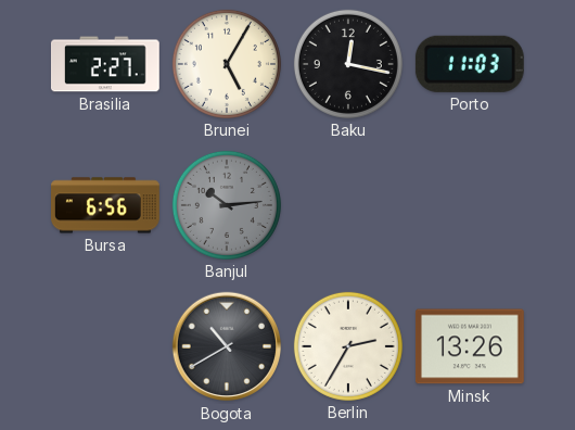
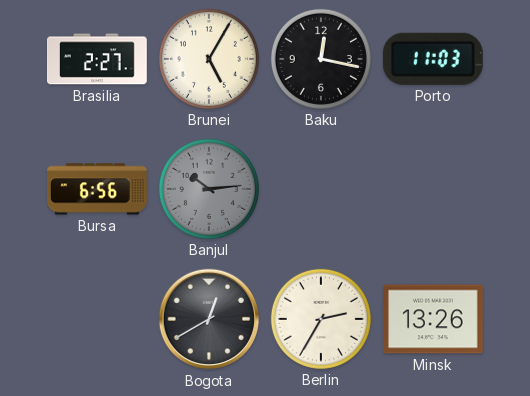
Bogota: 10:40 -> 12:40 (209, 319)
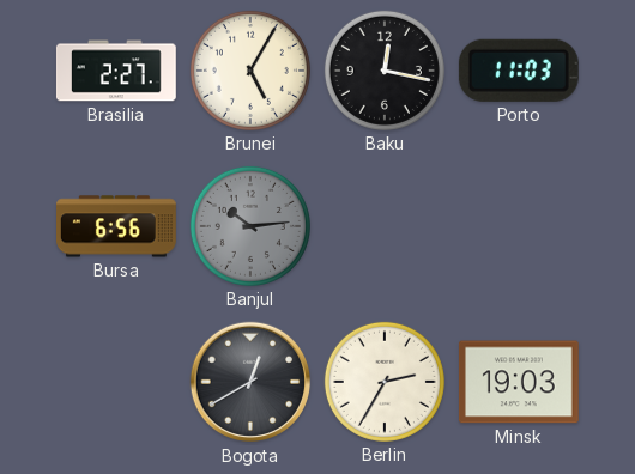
Minsk: 13:26 -> 19:03 (519, 382)
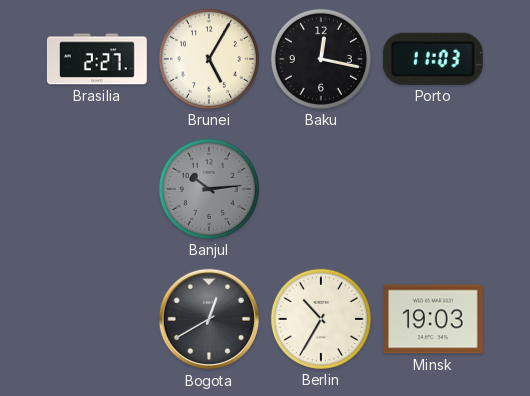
Bursa: 6:56 -> none (117, 226)
Berlin: 2:35 -> 10:35 (321, 319)
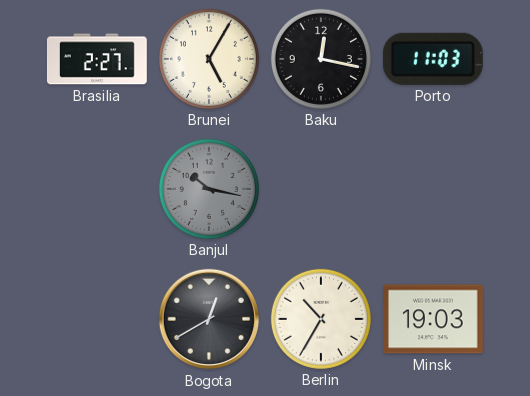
Banjul: 10:14 -> 10:17 (209, 189)
